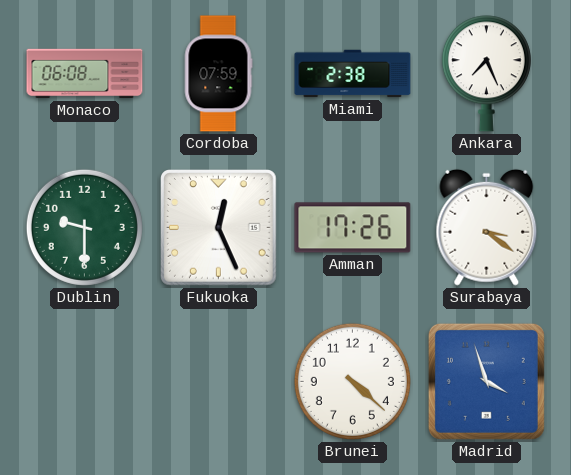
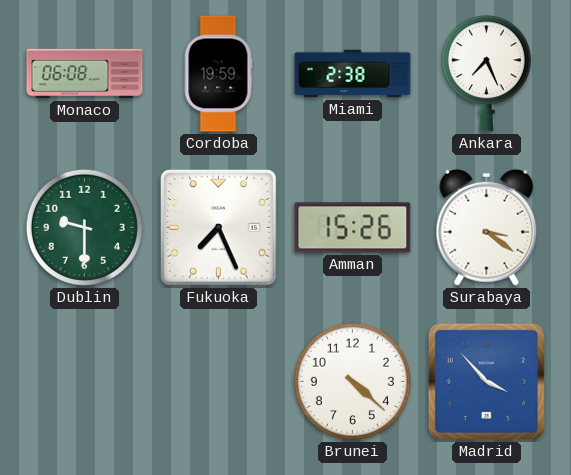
Cordoba: 07:59 -> 19:59 (218, 74)
Fukuoka: 12:26 -> 7:26 (219, 228)
Amman: 17:26 -> 15:26 (353, 228)
Madrid: 3:57 -> 3:53 (486, 381)
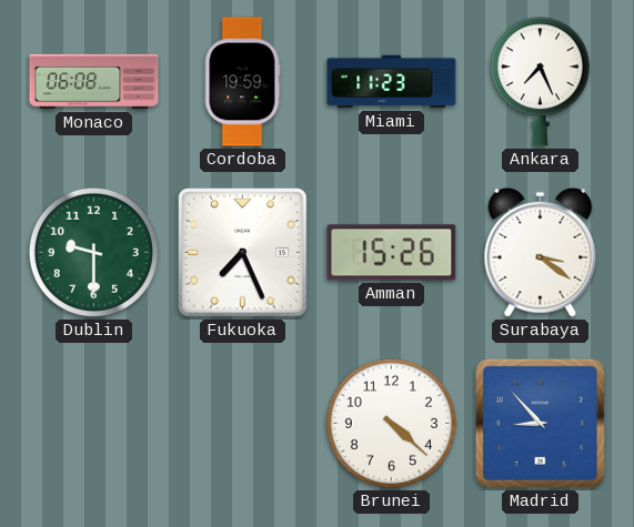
Miami: 2:38 -> 11:23 (392, 82)
Madrid: 3:53 -> 8:53 (540, 423)
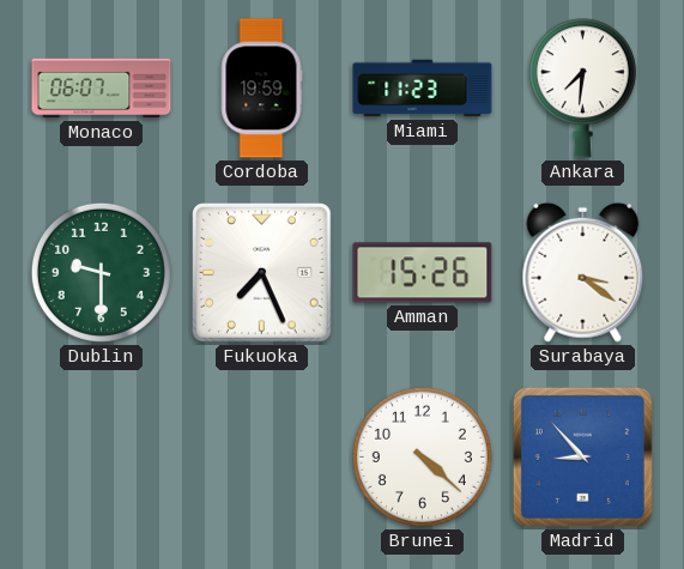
Monaco: 06:08 -> 06:07 (102, 89)
Ankara: 7:26 -> 7:31 (582, 89)
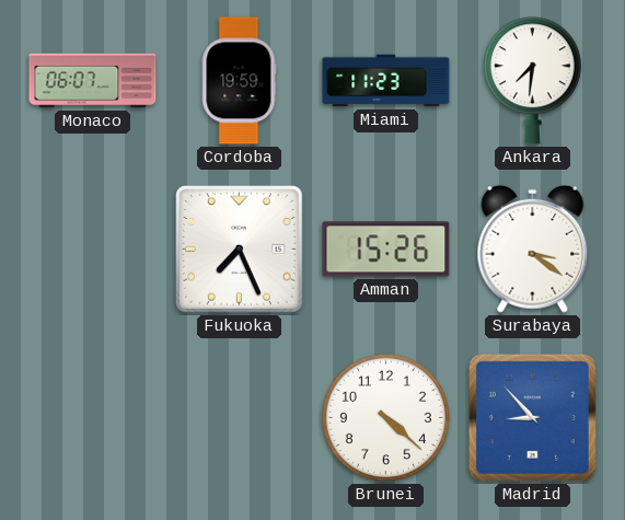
Dublin: 9:30 -> none (101, 272)
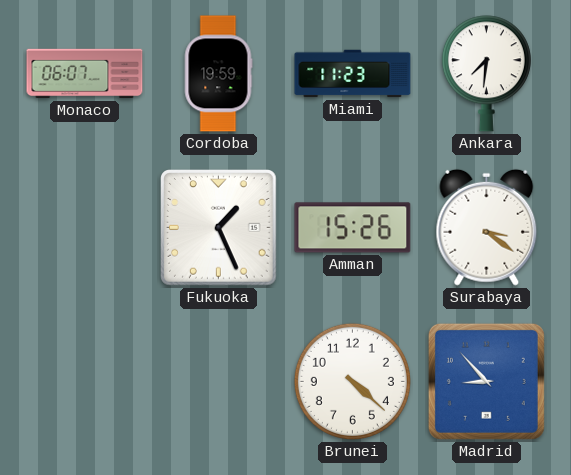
Fukuoka: 7:26 -> 1:26 (219, 228)
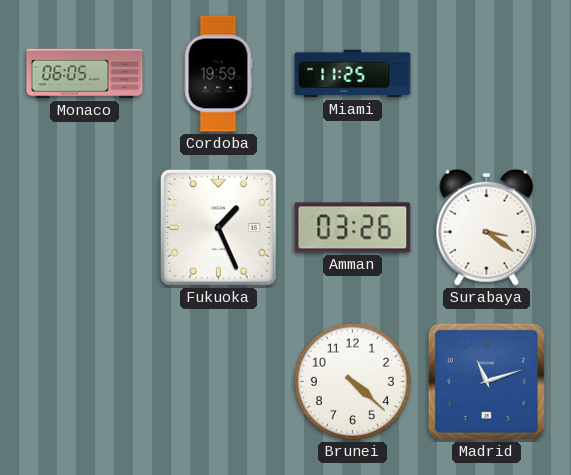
Monaco: 06:07 -> 06:05 (85, 74)
Miami: 11:23 -> 11:25 (353, 74)
Ankara: 7:31 -> none (486, 74)
Amman: 15:26 -> 03:26 (353, 228)
Madrid: 8:53 -> 11:12 (486, 381)
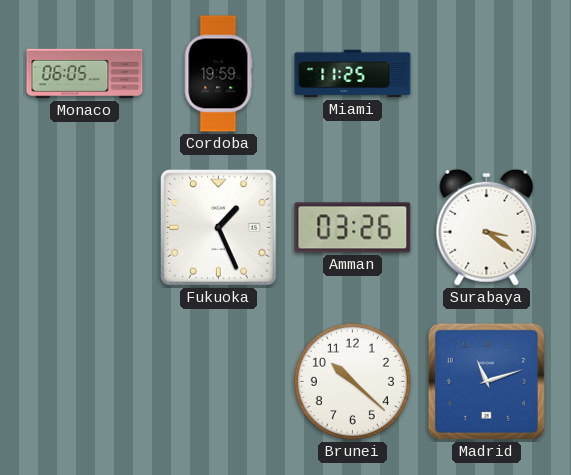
Brunei: 4:22 -> 10:22 (352, 381)
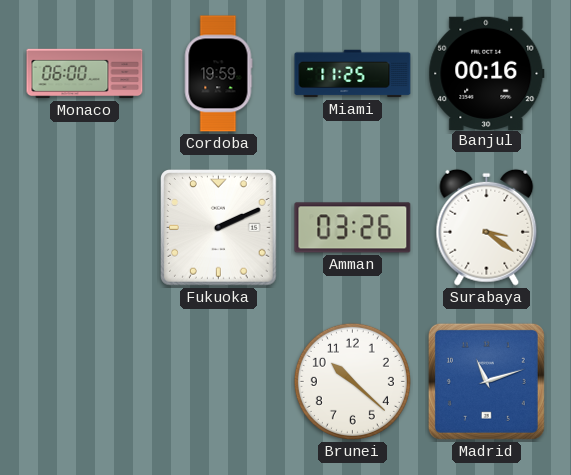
Monaco: 06:05 -> 06:00 (85, 74)
Banjul: none -> 00:16 (487, 73)
Fukuoka: 1:26 -> 2:11 (219, 228)
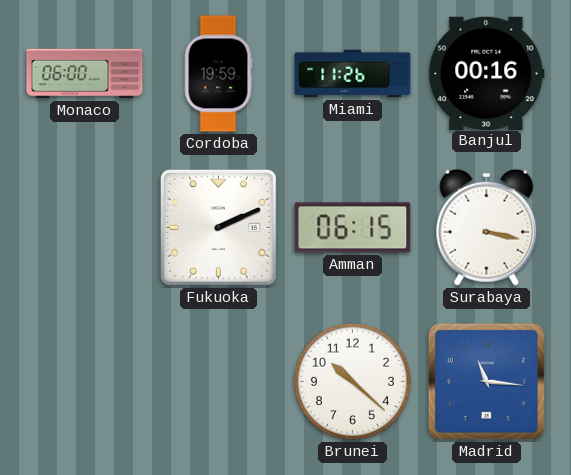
Miami: 11:25 -> 11:26 (353, 74)
Amman: 03:26 -> 06:15 (353, 228)
Surabaya: 3:21 -> 3:17 (487, 227)
Madrid: 11:12 -> 11:16 (486, 381)
